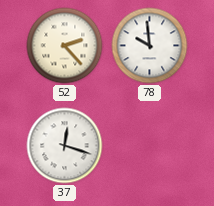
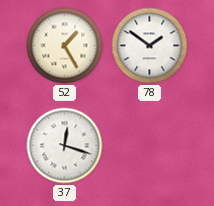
52: 2:23 -> 1:25 (65, 46)
78: 9:59 -> 1:51 (150, 46)
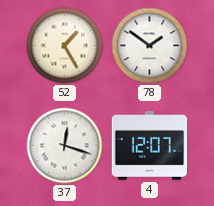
4: none -> 12:07 (150, 146)
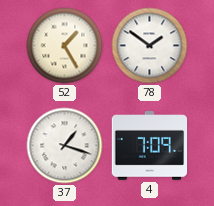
37: 12:18 -> 1:18 (65, 146)
4: 12:07 -> 7:09 (150, 146)
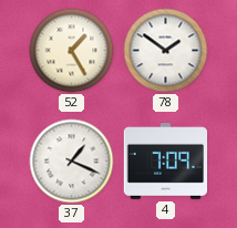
37: 1:18 -> 1:19 (72, 162)
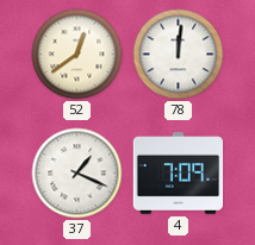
52: 1:25 -> 12:39 (77, 55)
78: 1:51 -> 12:01 (179, 55)
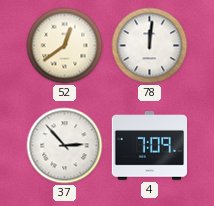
37: 1:19 -> 2:53 (65, 146)
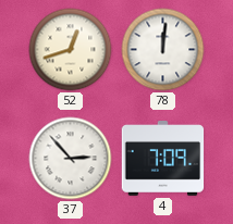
52: 12:39 -> 12:42 (71, 50)
